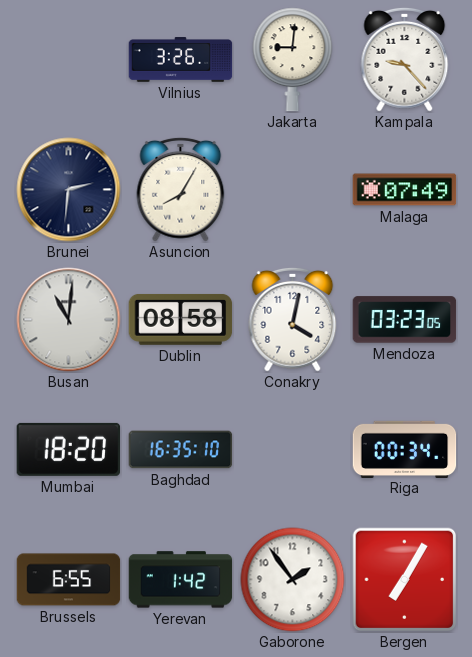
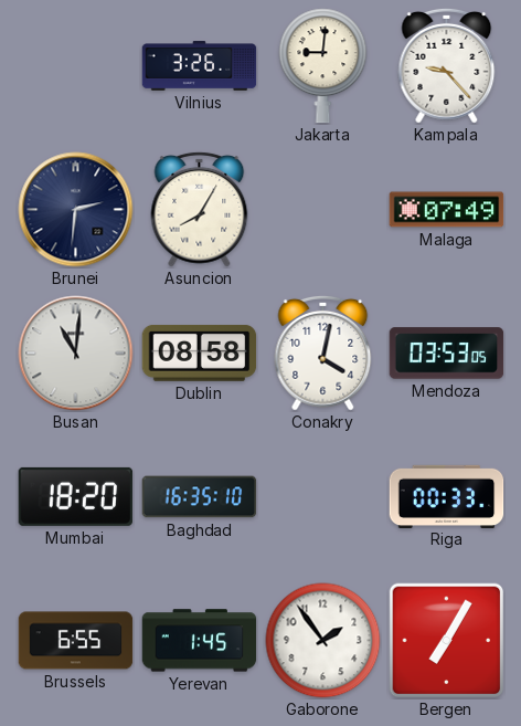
Mendoza: 03:23 -> 03:53 (447, 354)
Riga: 00:34 -> 00:33 (447, 496)
Yerevan: 1:42 -> 1:45 (200, 641)
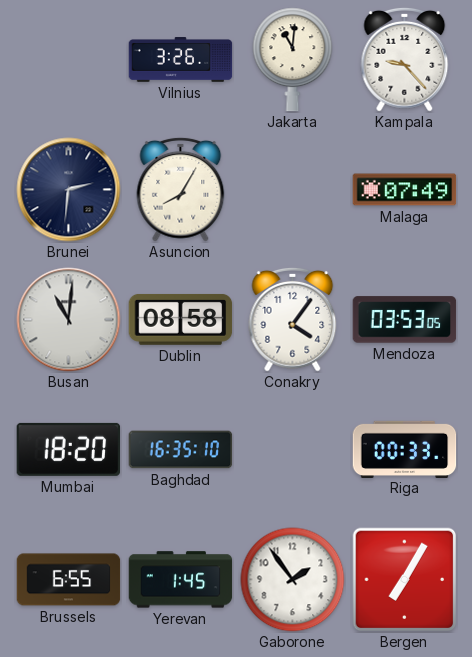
Jakarta: 9:01 -> 11:01 (293, 60)
Conakry: 4:02 -> 4:06 (293, 319)
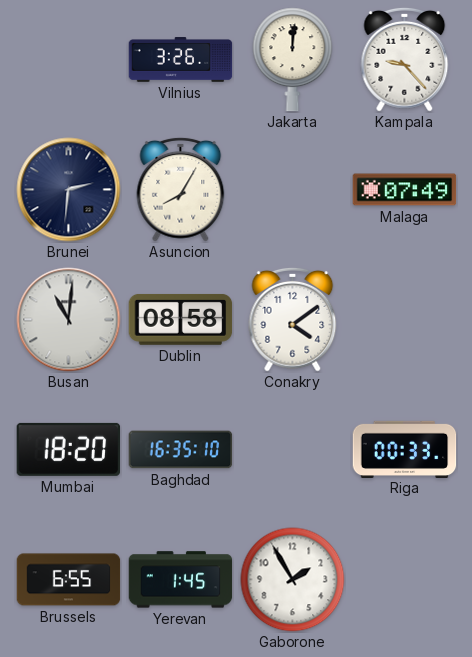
Jakarta: 11:01 -> 12:01 (293, 60)
Conakry: 4:06 -> 4:09 (293, 319)
Mendoza: 03:53 -> none (405, 320)
Gaborone: 1:54 -> 1:55 (293, 580)
Bergen: 7:05 -> none (405, 580)
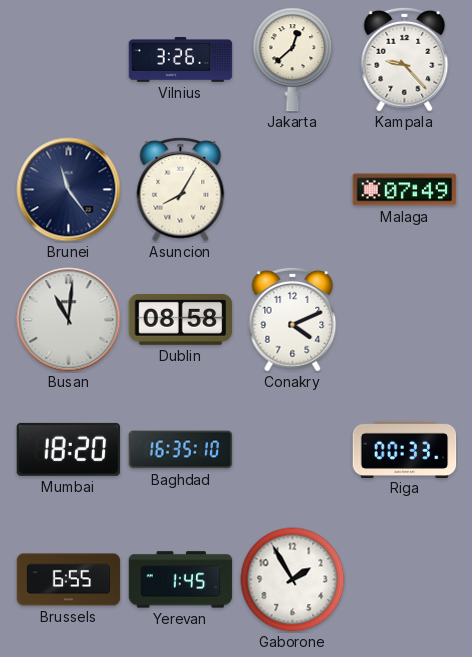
Jakarta: 12:01 -> 12:38 (293, 60)
Brunei: 2:31 -> 11:24 (69, 190)
Conakry: 4:09 -> 4:11 (293, 319)
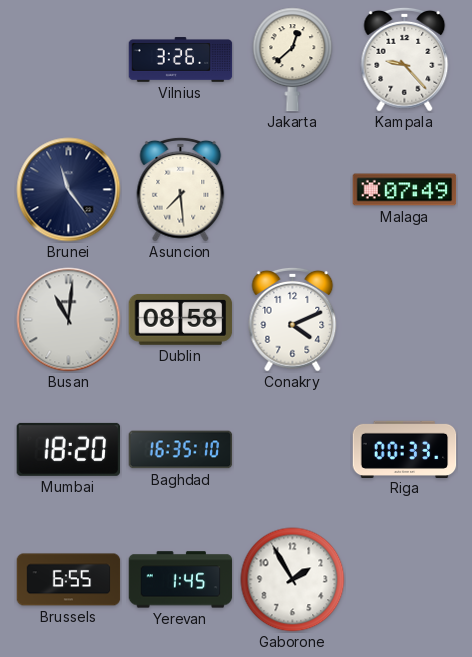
Asuncion: 8:05 -> 7:29 (181, 189)
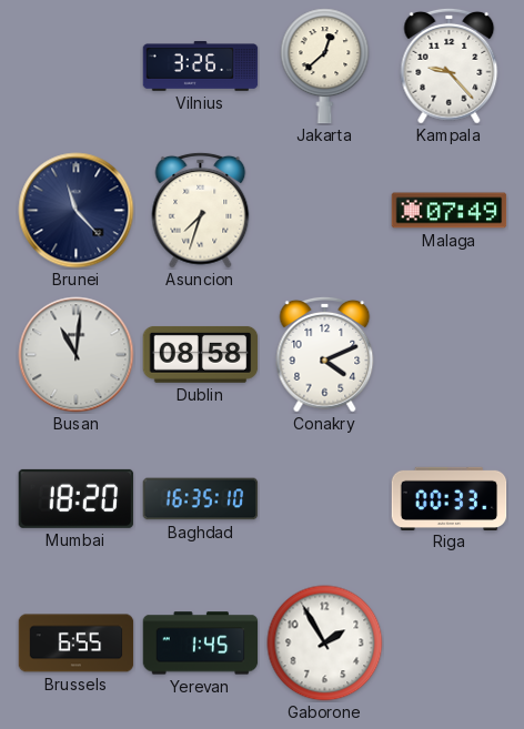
Brunei: 11:24 -> 11:23 (77, 211)
Asuncion: 7:29 -> 7:33 (201, 210)
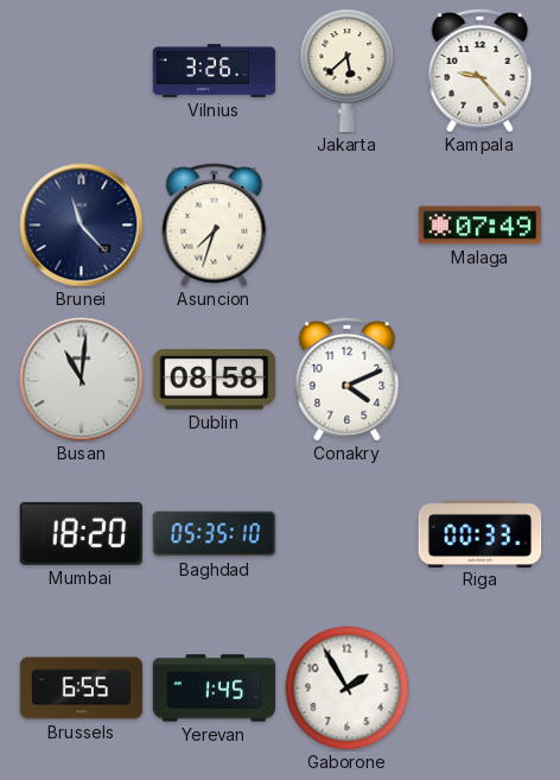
Jakarta: 12:38 -> 5:38 (348, 71)
Baghdad: 16:35 -> 05:35 (215, 534)
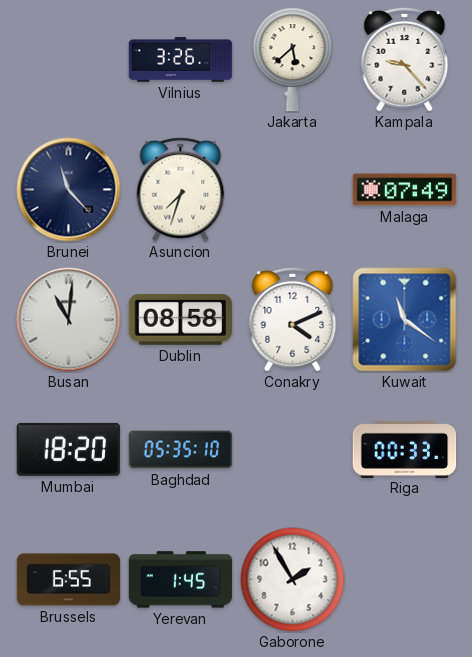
Kuwait: none -> 11:21 (405, 320)
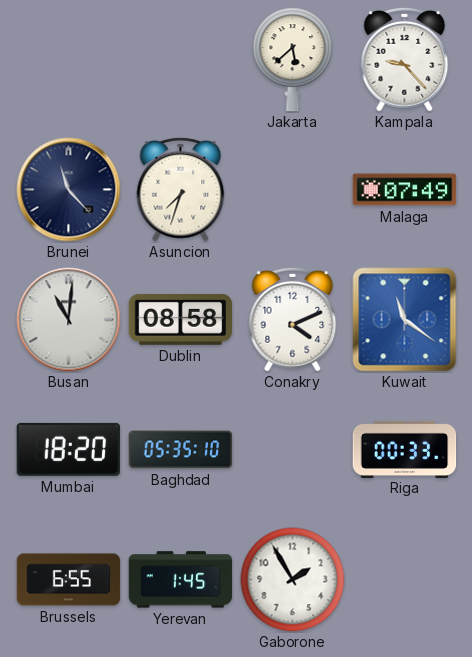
Vilnius: 3:26 -> none (181, 60)
